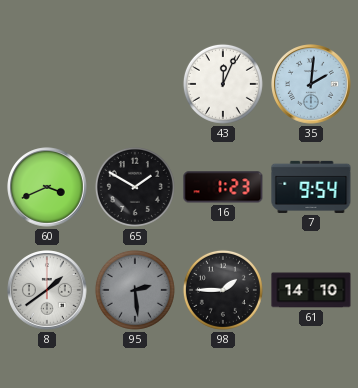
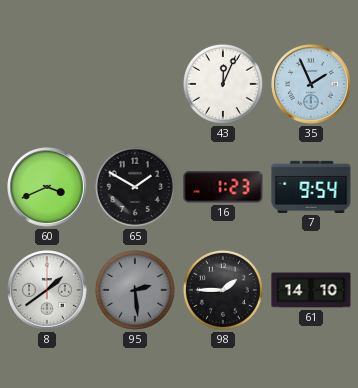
35: 2:01 -> 1:56 (311, 84)
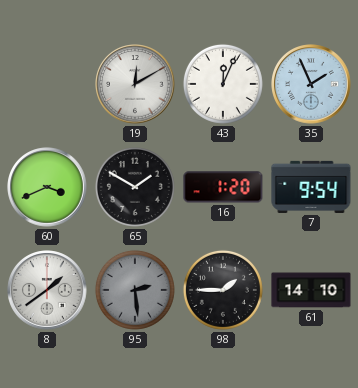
19: none -> 12:10 (135, 84)
16: 1:23 -> 1:20 (223, 187)
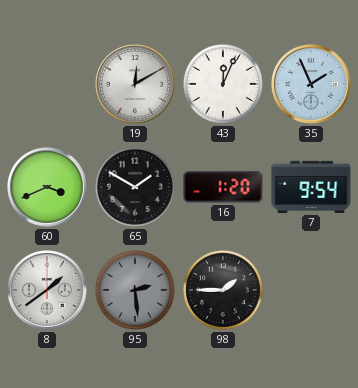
61: 14:10 -> none (311, 290)
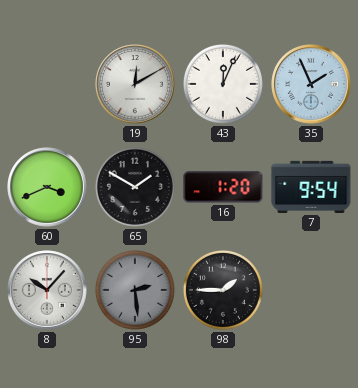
8: 1:39 -> 10:07 (47, 290)
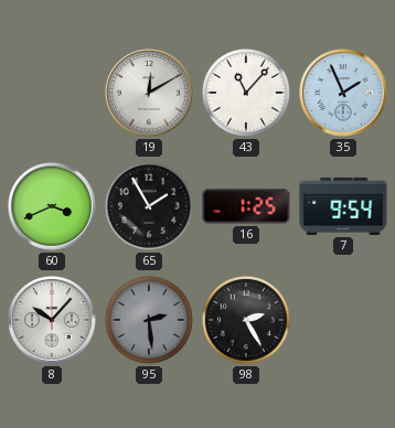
43: 12:04 -> 11:07 (246, 93)
65: 1:50 -> 1:55 (149, 206)
16: 1:20 -> 1:25 (246, 206)
98: 1:45 -> 2:25 (246, 320)
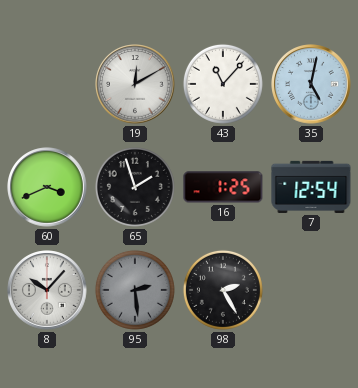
35: 1:56 -> 5:02 (311, 84)
65: 1:55 -> 1:57 (135, 187)
7: 9:54 -> 12:54 (311, 187)
